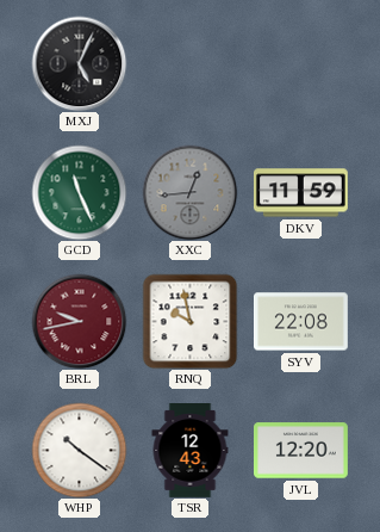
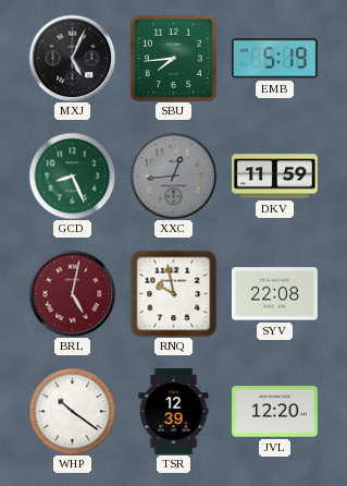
SBU: none -> 7:44 (173, 58)
EMB: none -> 5:19 (274, 59)
GCD: 11:26 -> 8:26 (72, 175)
BRL: 9:43 -> 5:02 (72, 293)
TSR: 12:43 -> 12:39 (174, 412)
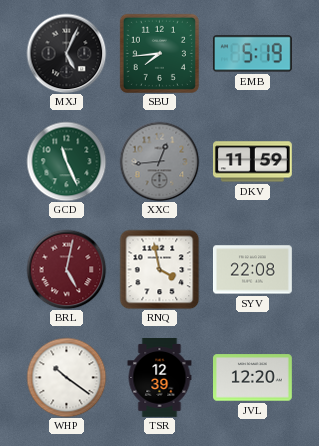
GCD: 8:26 -> 11:26 (66, 161)
RNQ: 9:58 -> 3:58 (159, 269)
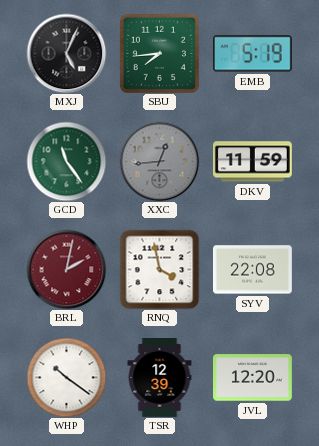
GCD: 11:26 -> 11:24 (66, 161)
BRL: 5:02 -> 2:02 (66, 269)
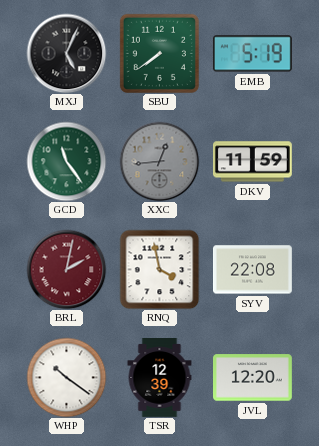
SBU: 7:44 -> 7:39 (159, 53)
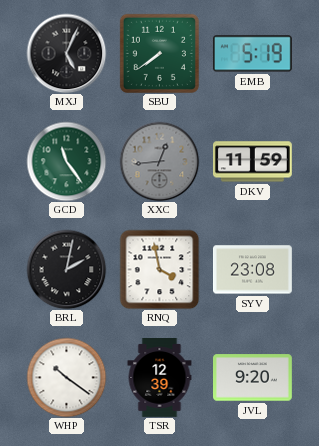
BRL dial: burgundy -> black (66, 269)
SYV: 22:08 -> 23:08 (253, 270)
JVL: 12:20 -> 9:20 (253, 378)
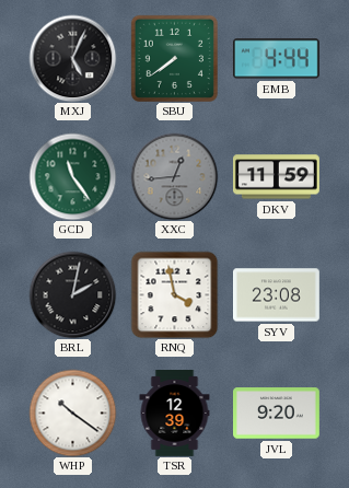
EMB: 5:19 -> 4:44 (276, 59)
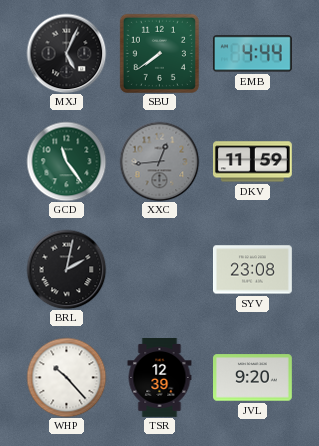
RNQ: 3:58 -> none (174, 294)
WHP: 10:21 -> 10:23 (66, 377)
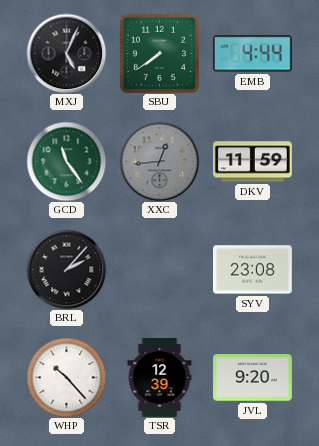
BRL: 2:02 -> 2:07 (66, 269)
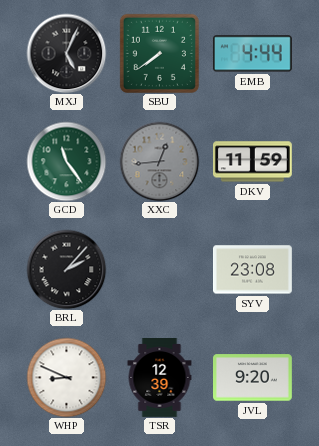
WHP: 10:23 -> 8:49 (66, 377)
